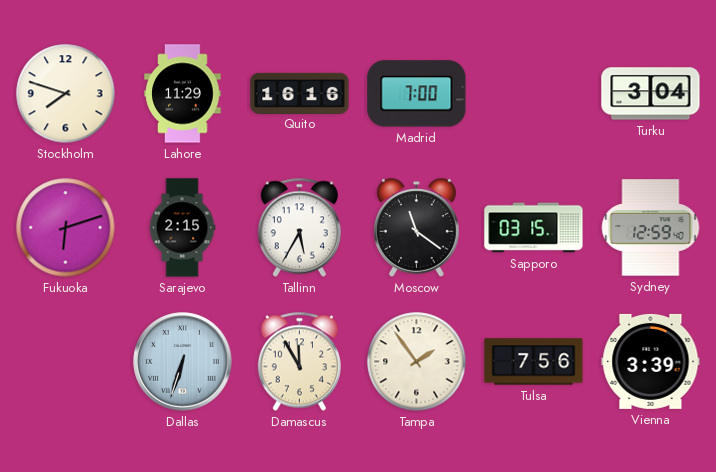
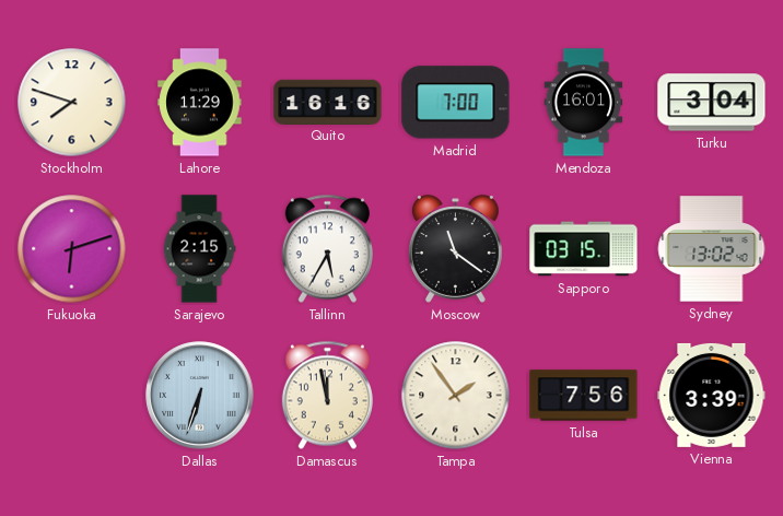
Mendoza: none -> 16:01 (584, 103)
Sydney: 12:59 -> 13:02 (712, 249)
Damascus: 11:55 -> 11:58 (327, 396)
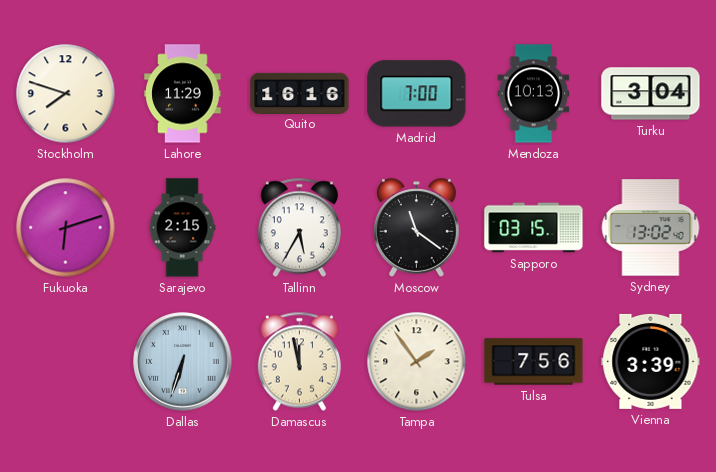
Mendoza: 16:01 -> 10:13 (534, 94)
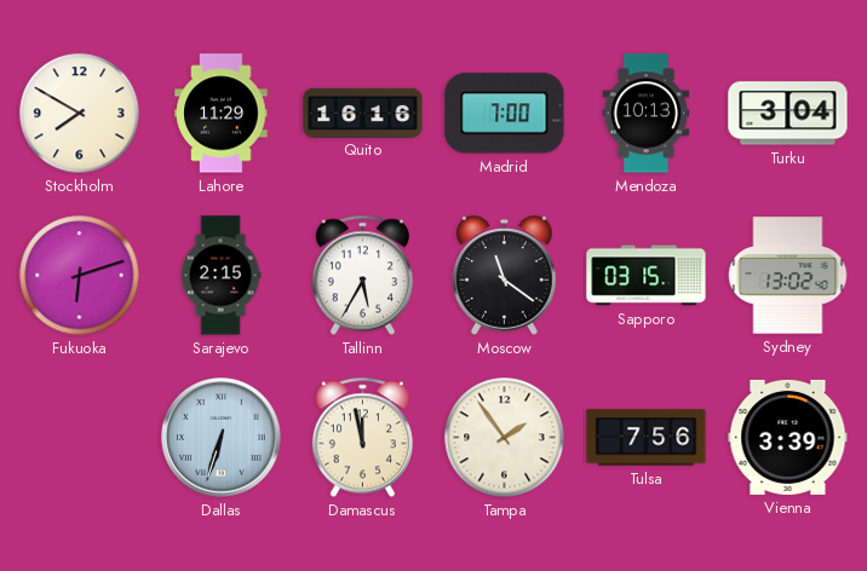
Stockholm: 7:48 -> 7:50 (80, 114)
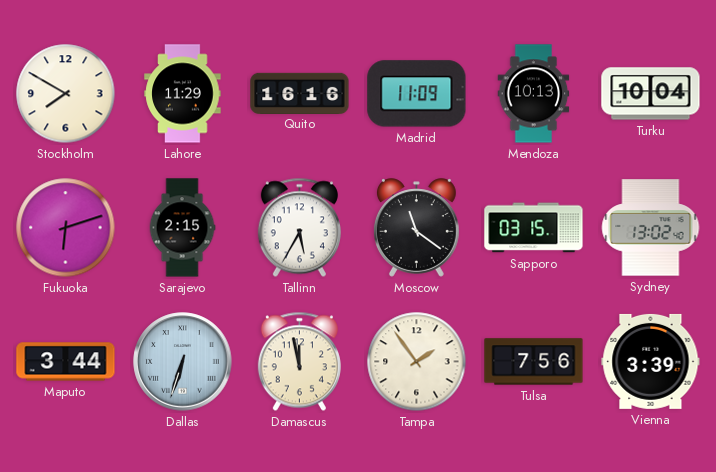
Madrid: 7:00 -> 11:09 (417, 94)
Turku: 3:04 -> 10:04 (651, 94)
Maputo: none -> 3:44 (66, 362)
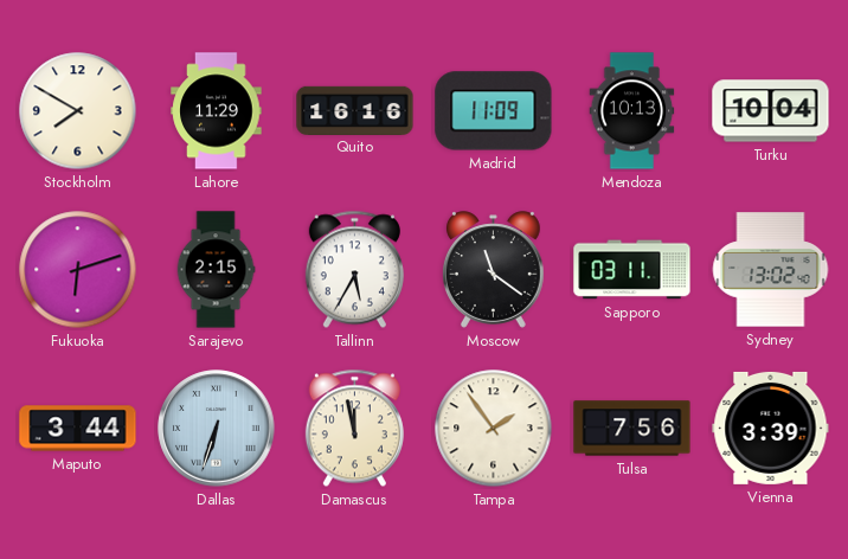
Sapporo: 03:15 -> 03:11 (632, 270)
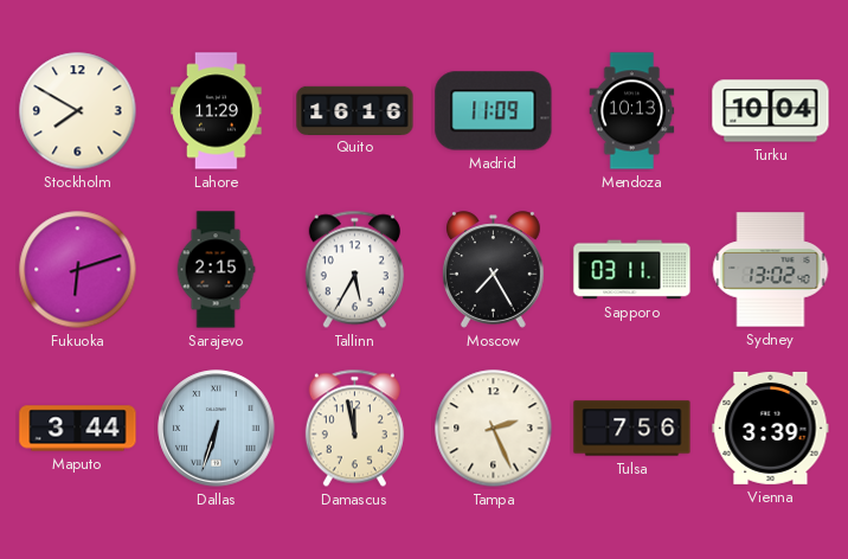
Moscow: 11:21 -> 7:25 (493, 270)
Tampa: 1:54 -> 2:26 (494, 429)
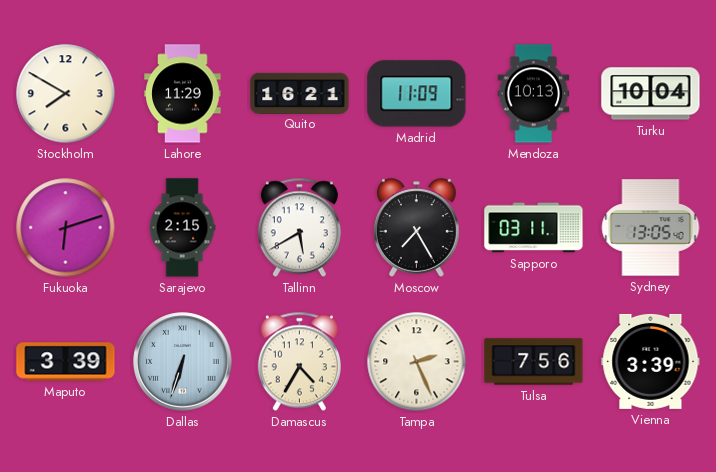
Quito: 16:16 -> 16:21 (300, 93)
Tallinn: 5:35 -> 5:40 (299, 228)
Sydney: 13:02 -> 13:05 (651, 228)
Maputo: 3:44 -> 3:39 (66, 362)
Damascus: 11:58 -> 4:35 (299, 362)
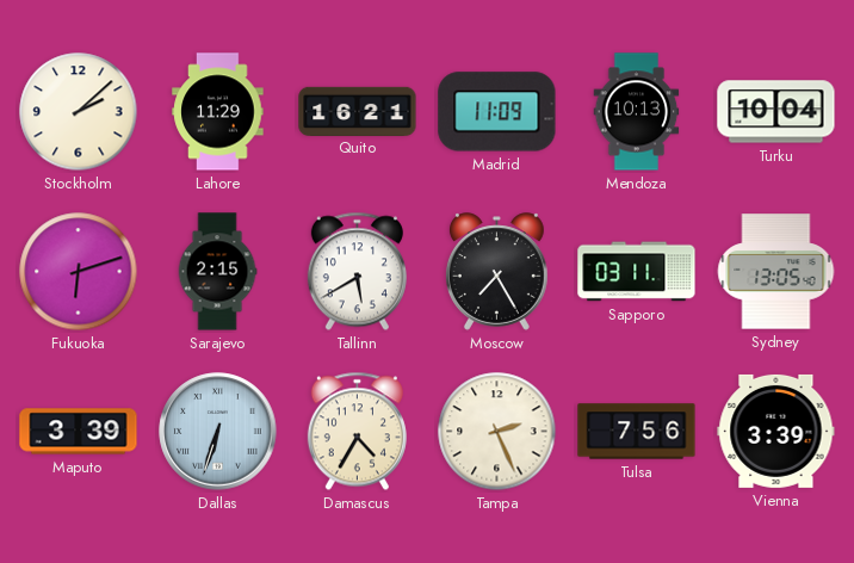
Stockholm: 7:50 -> 2:08 (79, 112)
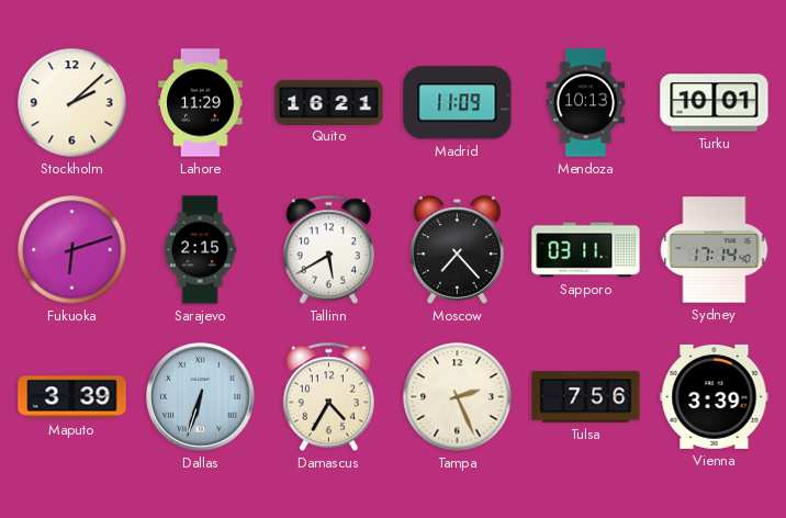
Turku: 10:04 -> 10:01 (715, 103)
Moscow: 7:25 -> 7:23 (457, 250)
Sydney: 13:05 -> 17:14 (715, 250)
